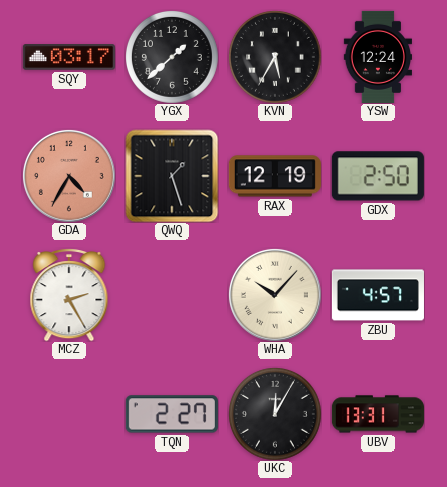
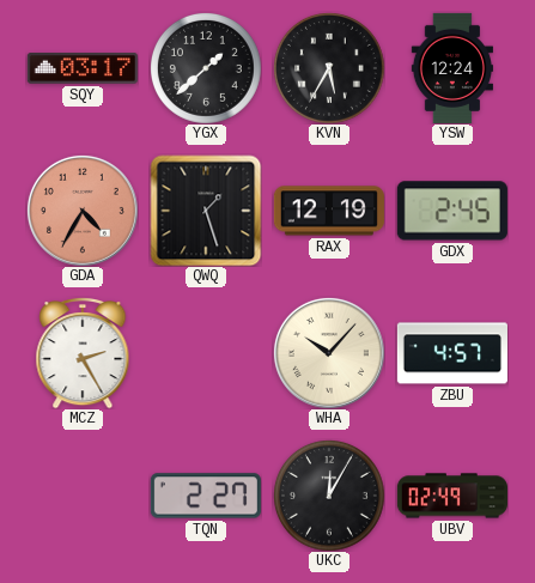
GDX: 2:50 -> 2:45 (452, 211)
UBV: 13:31 -> 02:49 (452, 496)
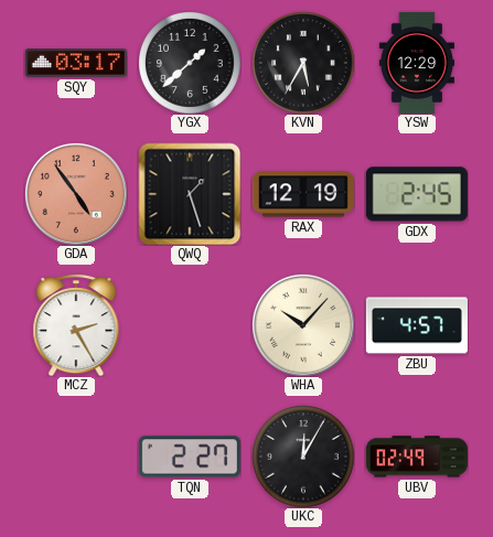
YSW: 12:24 -> 12:29 (416, 63)
GDA: 4:35 -> 4:54 (76, 194)
